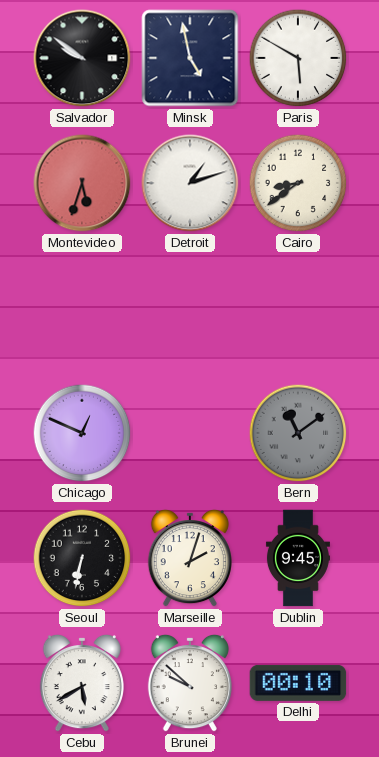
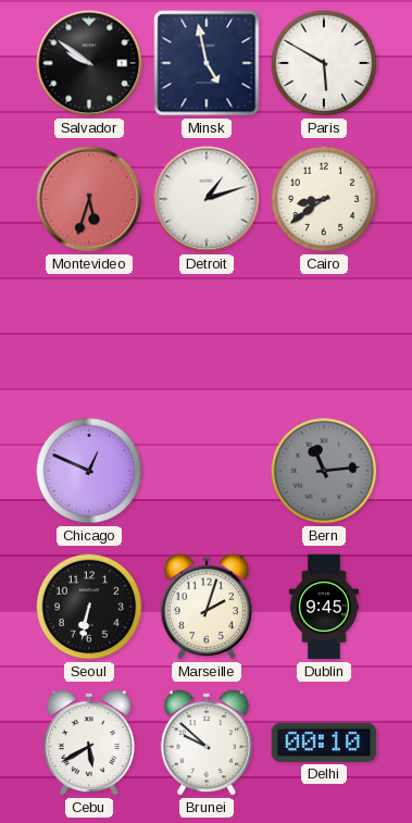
Bern: 11:09 -> 11:14 (324, 471)
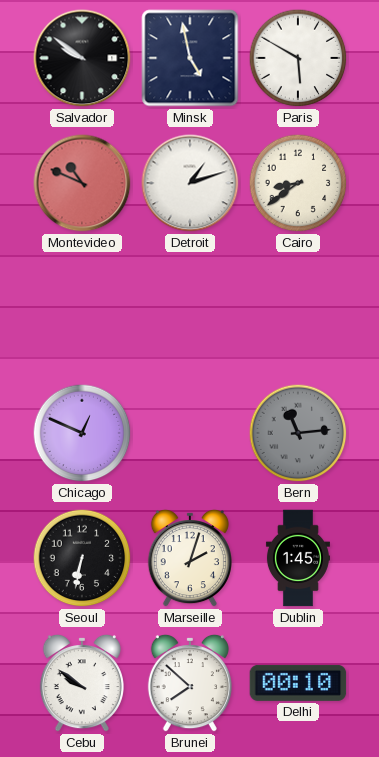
Montevideo: 5:33 -> 10:49 (82, 183)
Dublin: 9:45 -> 1:45 (298, 558)
Cebu: 5:40 -> 9:51 (82, 683)
Brunei: 9:52 -> 7:52 (190, 683)
